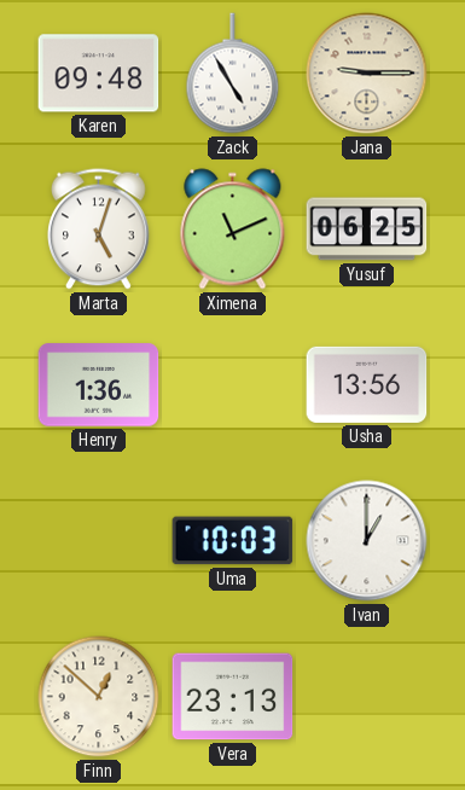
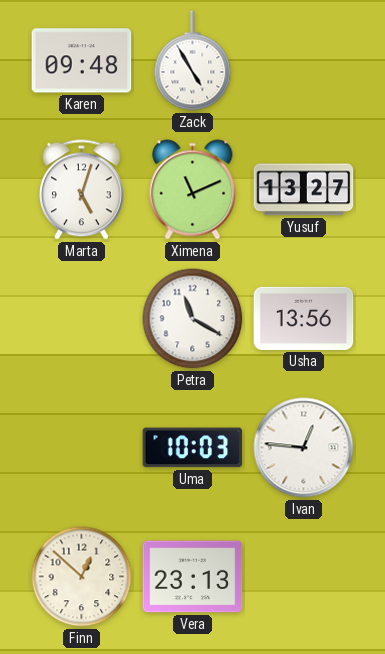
Jana: 9:15 -> none (367, 74)
Yusuf: 06:25 -> 13:27 (304, 190)
Henry: 1:36 -> none (99, 385)
Petra: none -> 11:20 (193, 319)
Ivan: 1:00 -> 12:46 (304, 448)
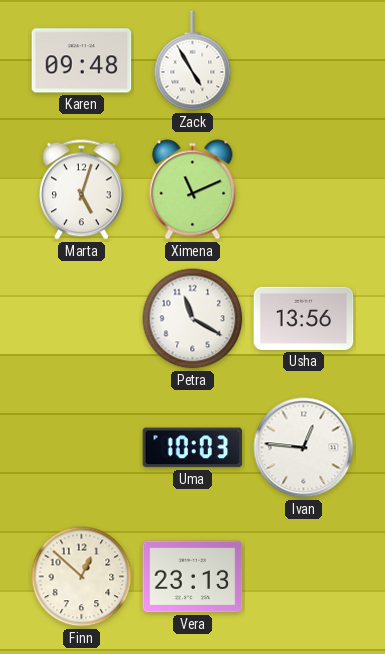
Yusuf: 13:27 -> none (304, 190)
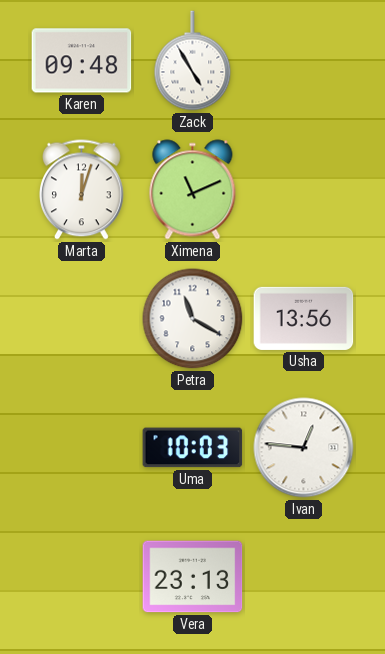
Marta: 5:03 -> 12:03 (82, 190)
Finn: 12:52 -> none (82, 577)
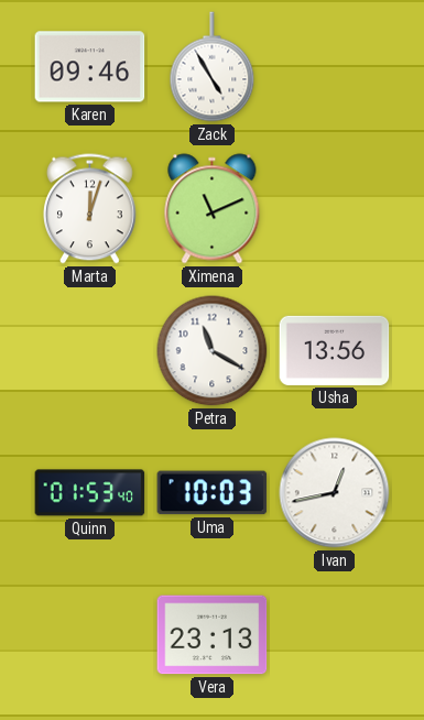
Karen: 09:48 -> 09:46 (90, 67)
Quinn: none -> 01:53 (90, 493)
Ivan: 12:46 -> 12:43 (335, 493)
